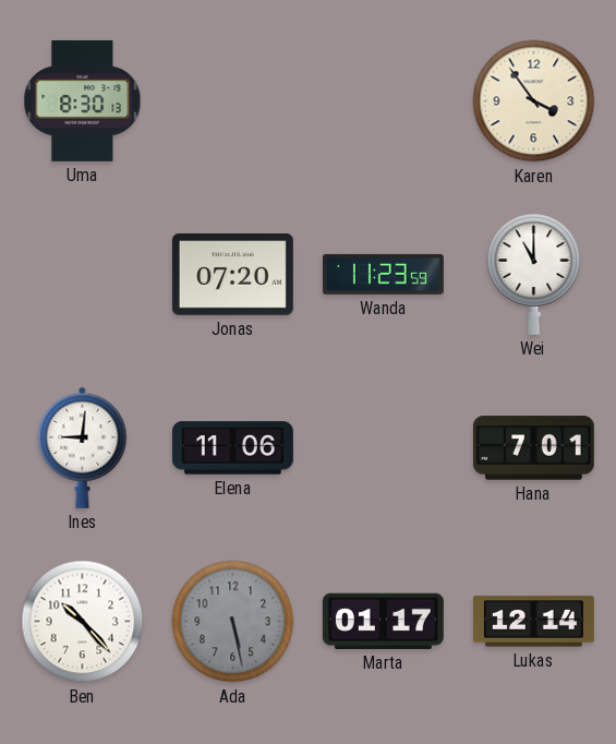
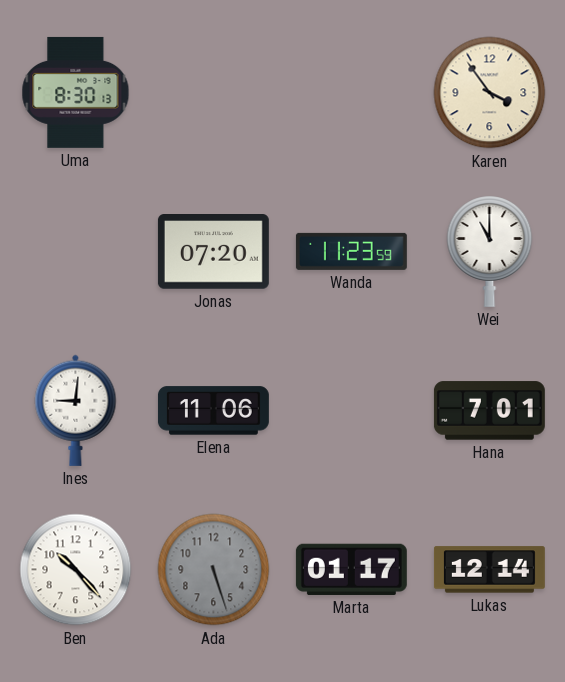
Ada: 5:28 -> 5:27 (214, 570)
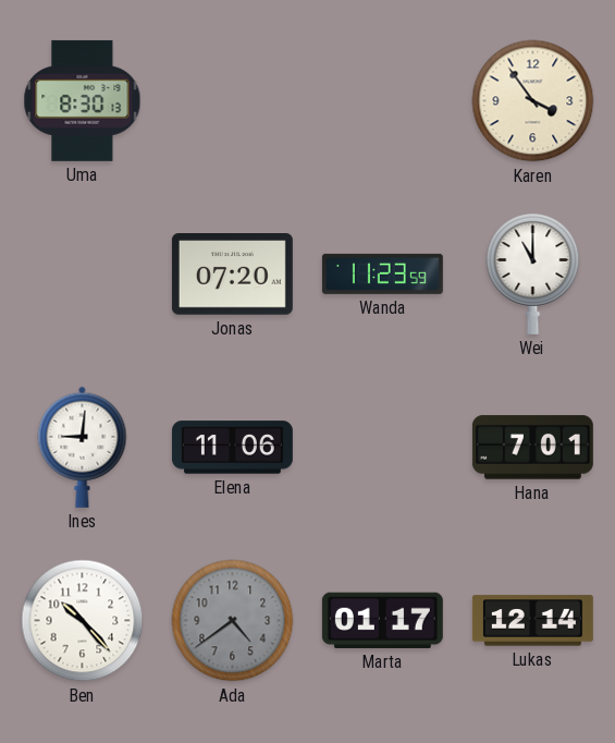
Ada: 5:27 -> 4:39 (233, 621)
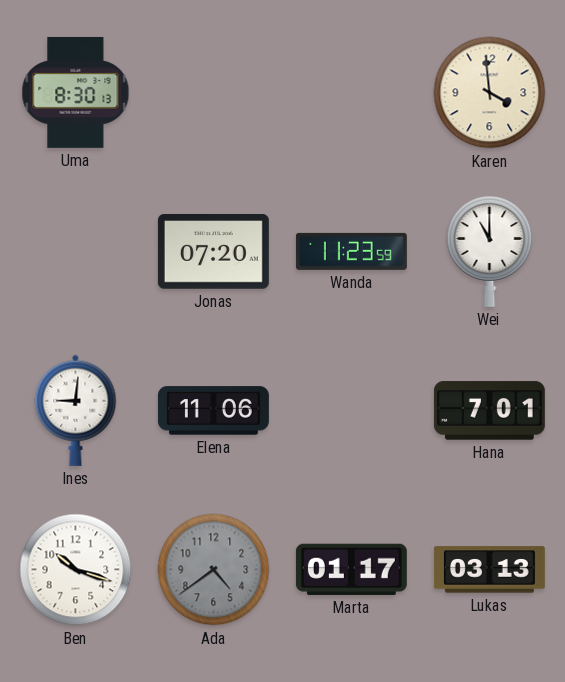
Karen: 3:54 -> 3:59 (490, 93)
Ben: 10:23 -> 10:18 (76, 570)
Lukas: 12:14 -> 03:13 (489, 570)
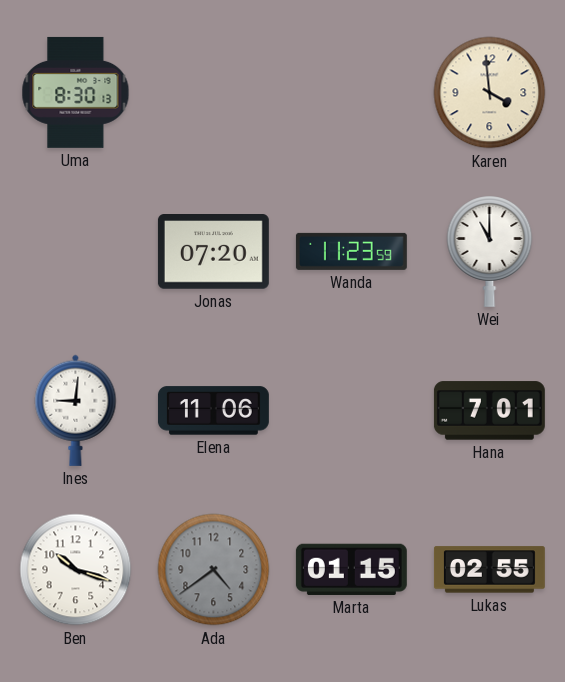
Marta: 01:17 -> 01:15 (351, 569)
Lukas: 03:13 -> 02:55 (489, 570)
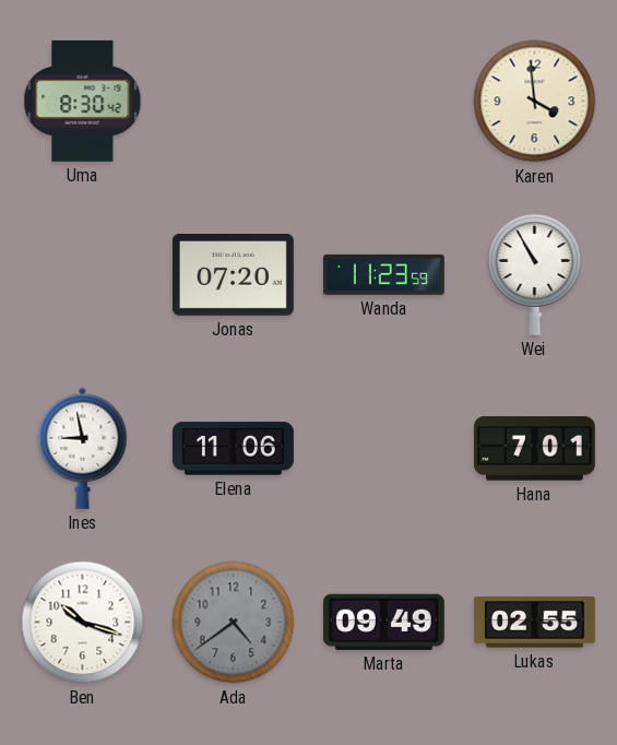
Uma: 8:30:13 -> 8:30:42 (83, 100)
Wei: 11:00 -> 10:55 (535, 274)
Ines: 9:01 -> 8:58 (83, 448)
Marta: 01:15 -> 09:49 (383, 622)
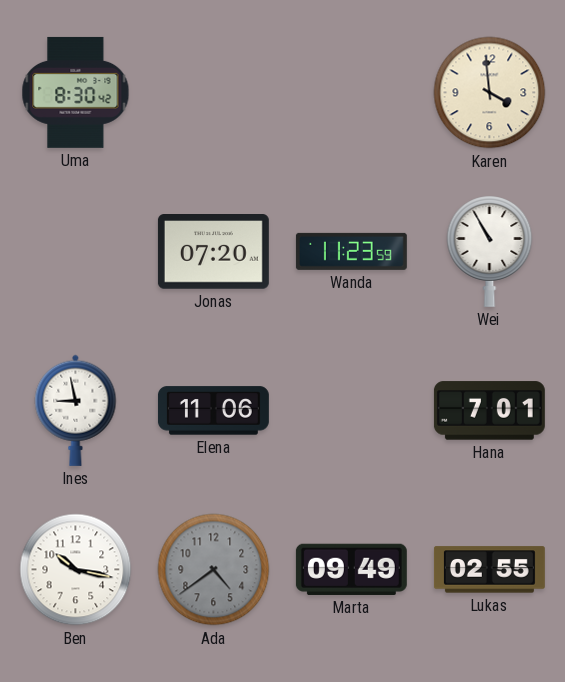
Ben: 10:18 -> 10:17 (76, 570)
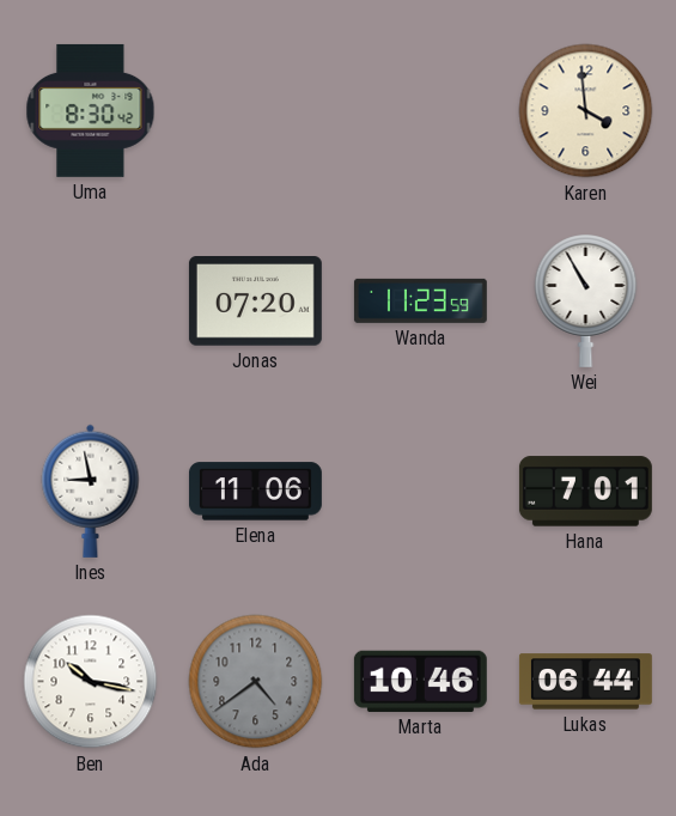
Marta: 09:49 -> 10:46 (420, 681)
Lukas: 02:55 -> 06:44 (585, 682)
